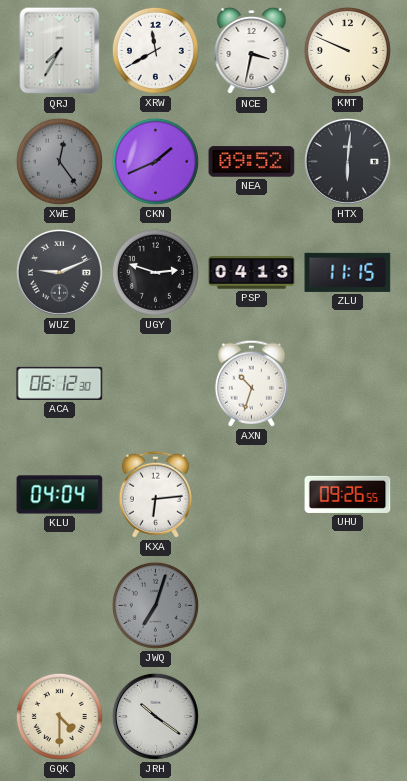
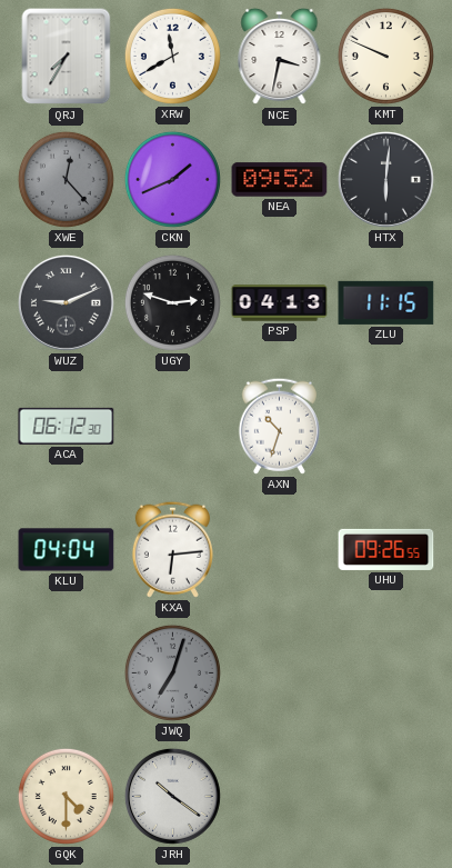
XWE: 12:24 -> 12:23 (66, 179)
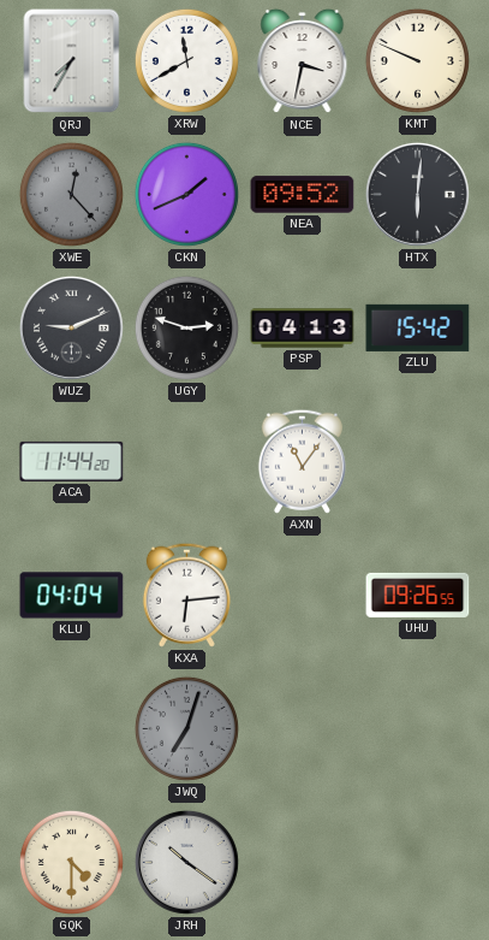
ZLU: 11:15 -> 15:42 (418, 327)
ACA: 06:12 -> 11:44 (72, 461)
AXN: 10:33 -> 11:06 (302, 461)
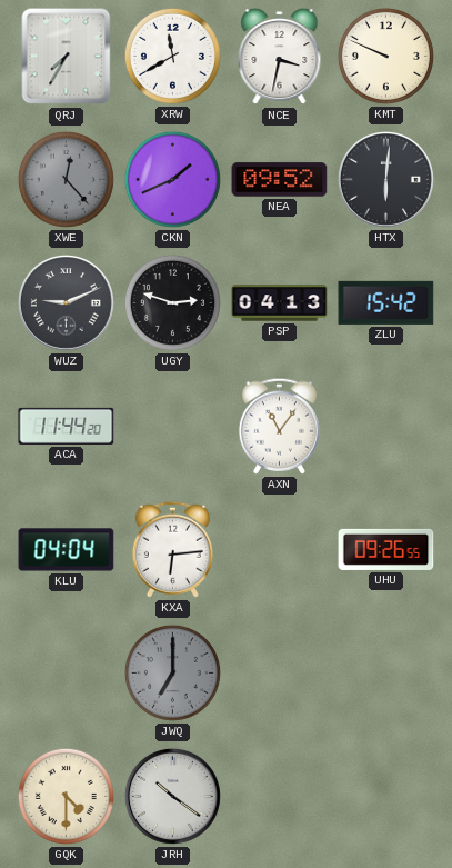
JWQ: 7:03 -> 7:00 (172, 672)
